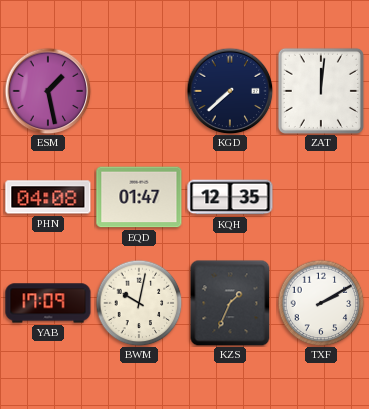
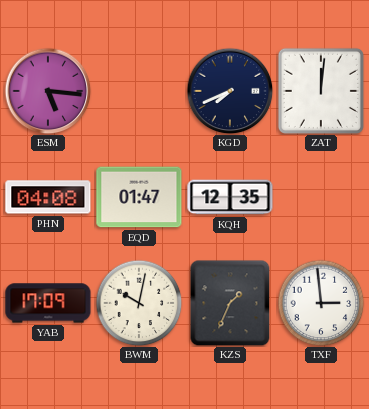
ESM: 1:28 -> 5:16 (48, 91)
KGD: 7:38 -> 7:41 (230, 91)
TXF: 2:10 -> 2:59 (321, 303)
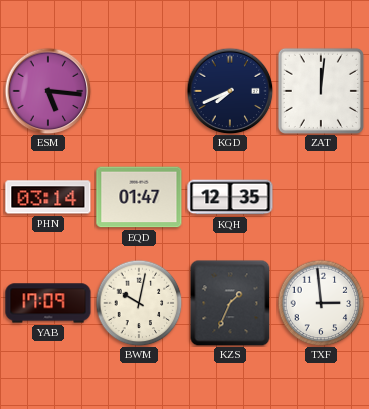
PHN: 04:08 -> 03:14 (48, 197)
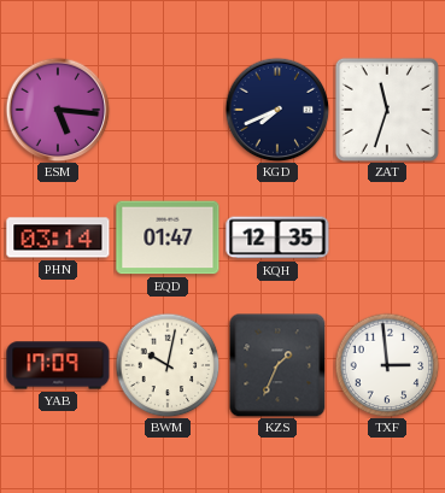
ZAT: 12:01 -> 11:33 (387, 110)
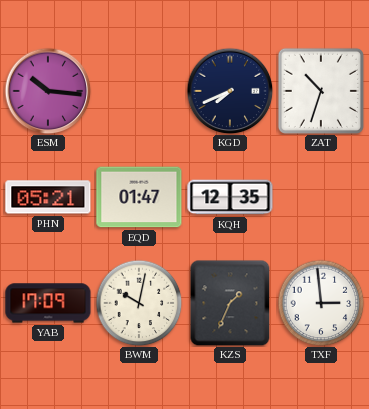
ESM: 5:16 -> 10:16 (48, 91)
ZAT: 11:33 -> 10:33 (321, 91)
PHN: 03:14 -> 05:21 (48, 197)
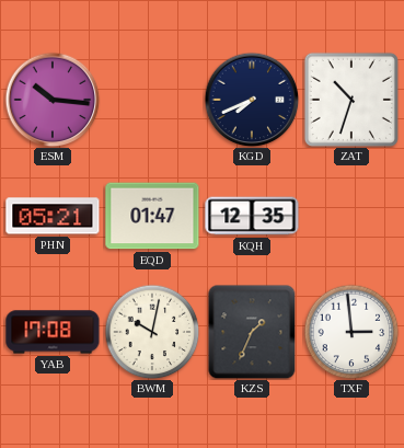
YAB: 17:09 -> 17:08 (53, 332)
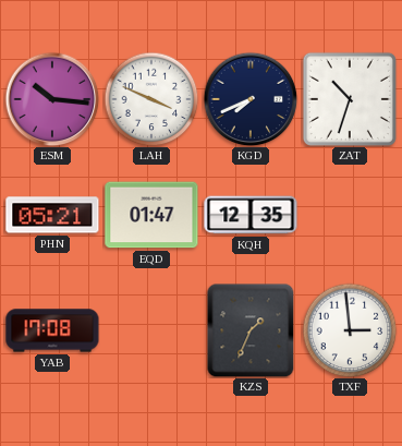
LAH: none -> 3:49 (151, 99)
BWM: 10:02 -> none (152, 332)
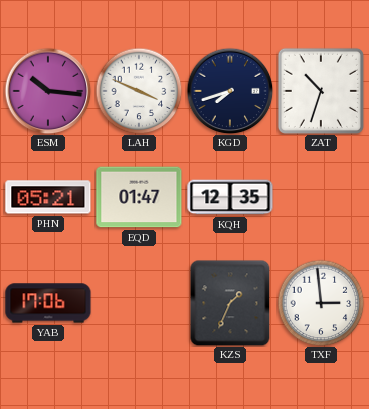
KGD: 7:41 -> 7:42 (230, 91)
YAB: 17:08 -> 17:06 (48, 303)
